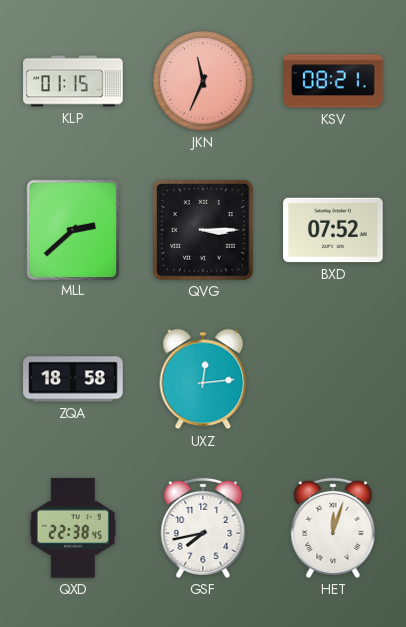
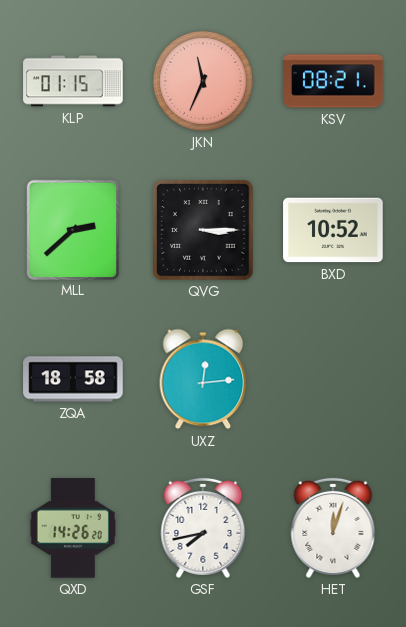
BXD: 07:52 -> 10:52 (333, 230)
QXD: 22:38 -> 14:26 (73, 528)
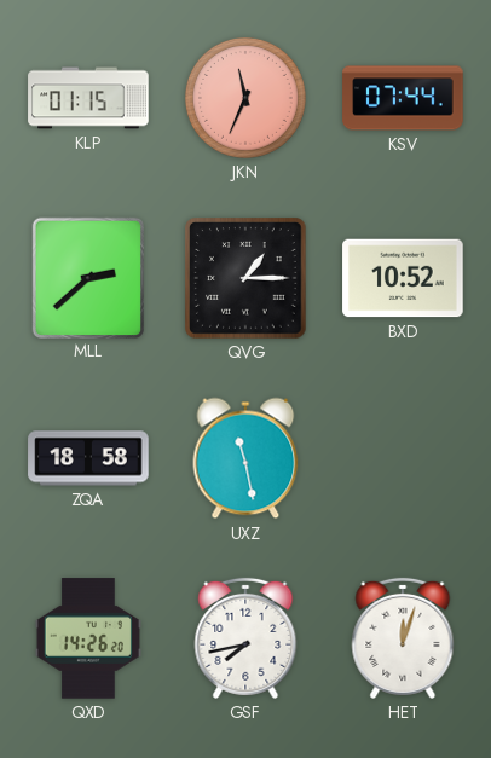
KSV: 08:21 -> 07:44 (403, 98)
QVG: 3:15 -> 1:15 (245, 278)
UXZ: 12:14 -> 11:28 (245, 458)
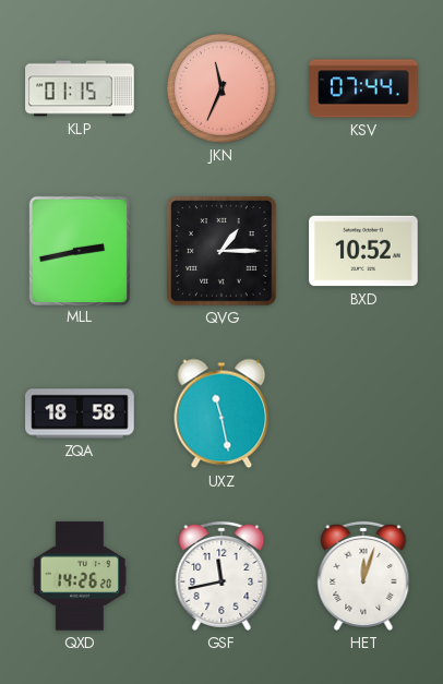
MLL: 2:38 -> 2:43 (79, 250)
GSF: 7:43 -> 11:43 (221, 576)
